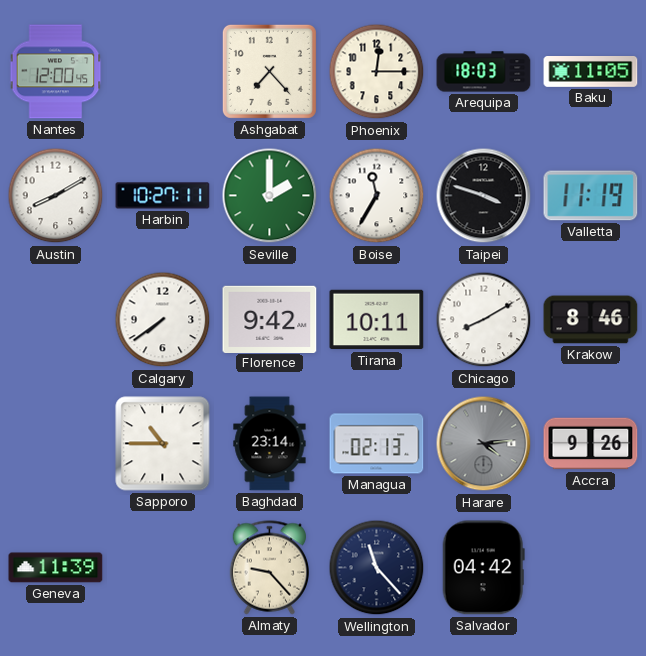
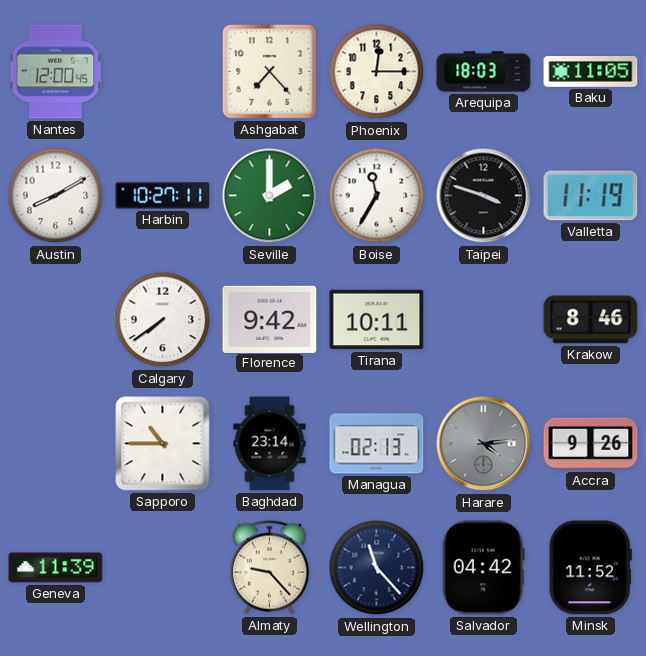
Chicago: 8:10 -> none (484, 320)
Minsk: none -> 11:52 (590, 568)
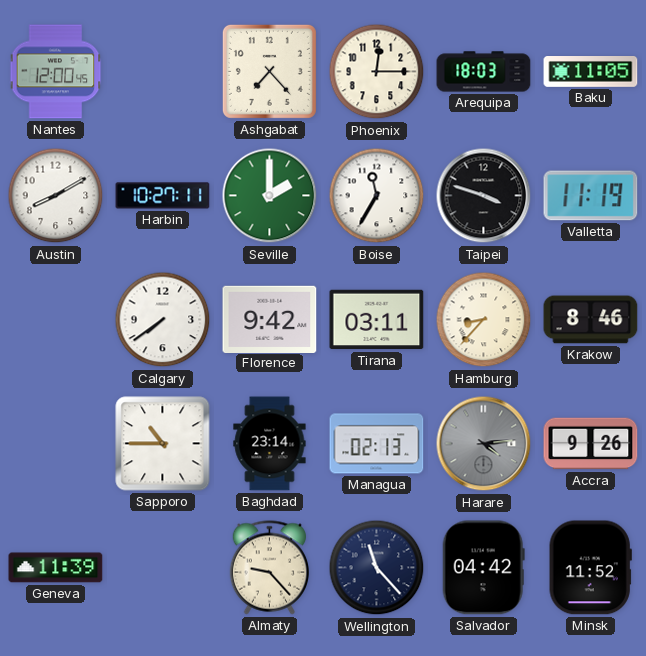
Tirana: 10:11 -> 03:11 (377, 320)
Hamburg: none -> 8:37 (484, 320)
